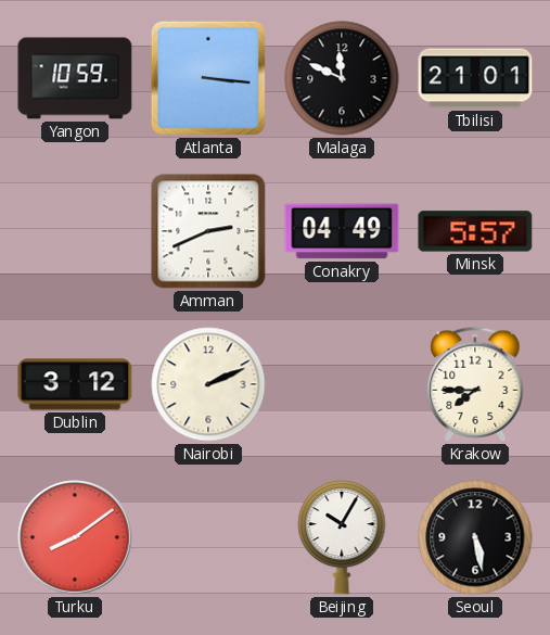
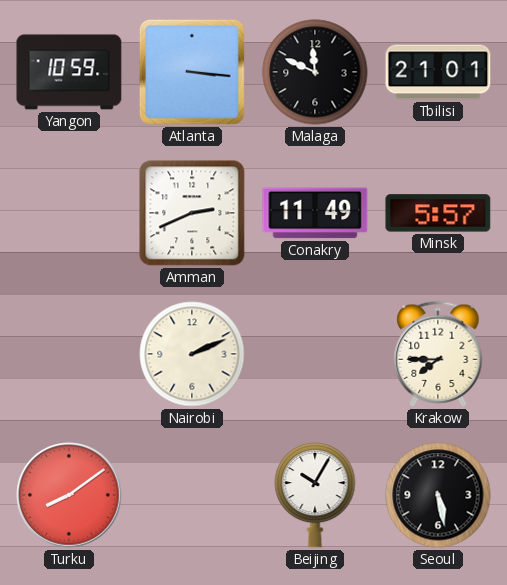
Conakry: 04:49 -> 11:49 (315, 213)
Dublin: 3:12 -> none (75, 384)
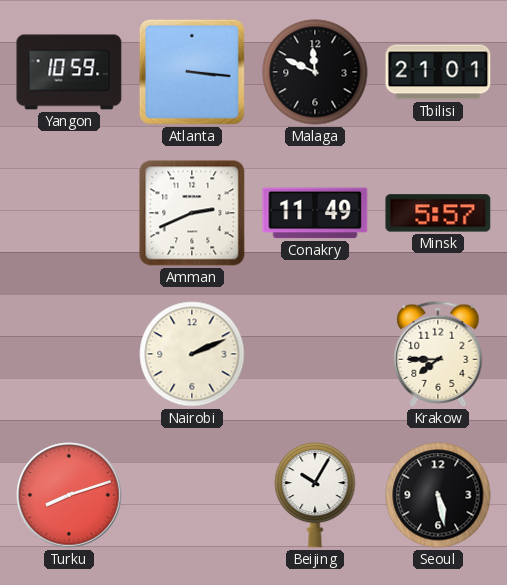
Turku: 8:09 -> 8:12 (69, 495)
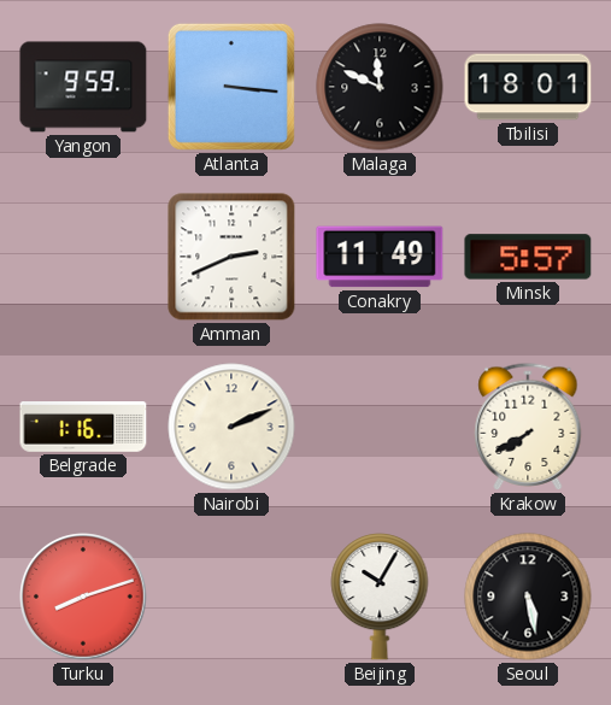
Yangon: 10:59 -> 9:59 (83, 87)
Tbilisi: 21:01 -> 18:01 (528, 87)
Belgrade: none -> 1:16 (83, 428)
Krakow: 7:45 -> 7:40 (528, 427)
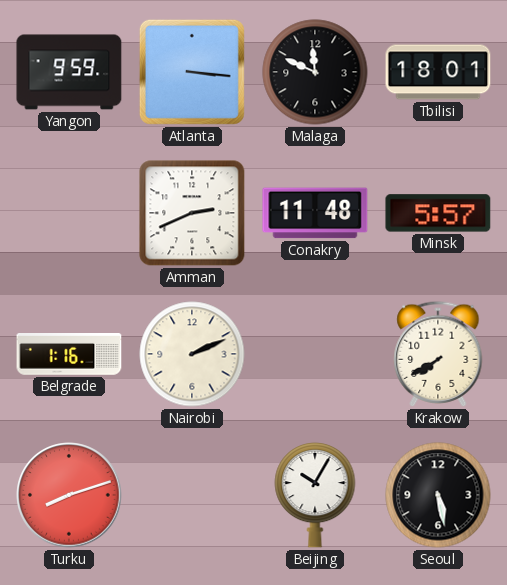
Conakry: 11:49 -> 11:48 (315, 213)
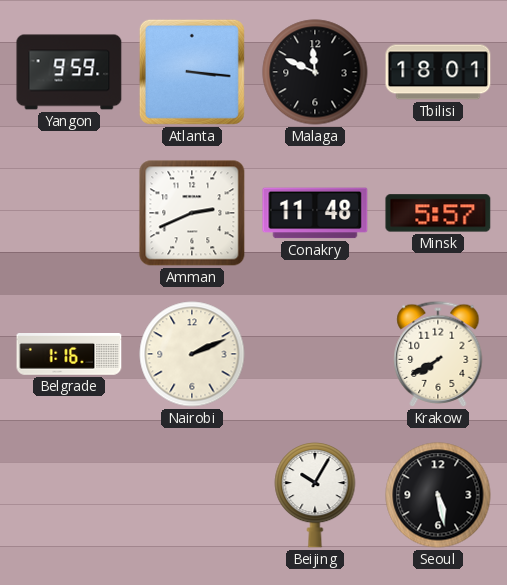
Turku: 8:12 -> none (69, 495)
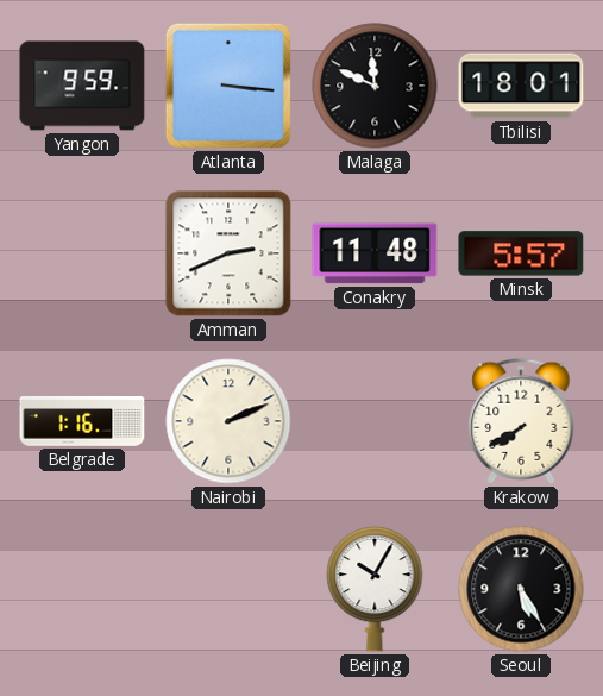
Seoul: 5:28 -> 5:25 (521, 589)
